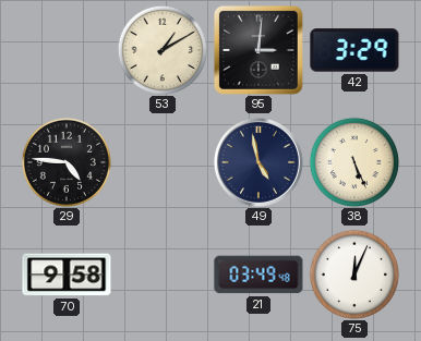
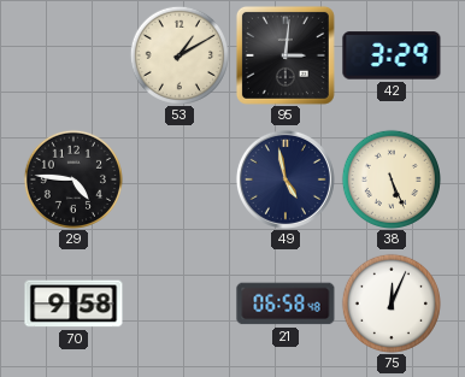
21: 03:49 -> 06:58 (286, 304)
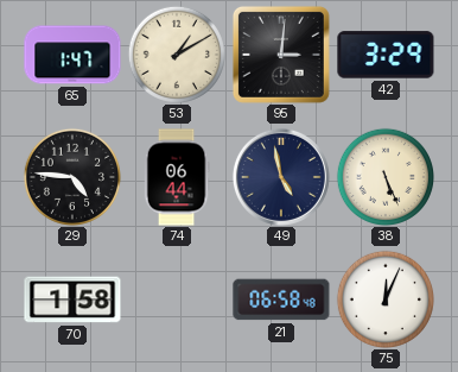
65: none -> 1:47 (72, 55)
74: none -> 06:44 (177, 177)
70: 9:58 -> 1:58 (72, 300)
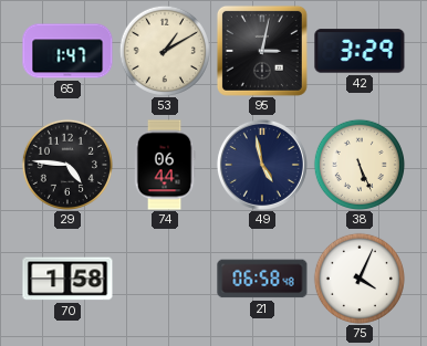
95: 3:01 -> 3:02 (262, 51)
75: 12:04 -> 4:04 (358, 277)
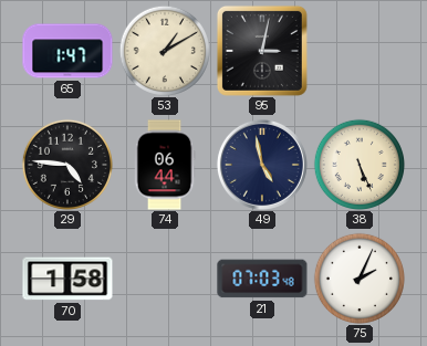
42: 3:29 -> none (360, 51)
21: 06:58 -> 07:03 (262, 279)
75: 4:04 -> 2:04 (358, 277)
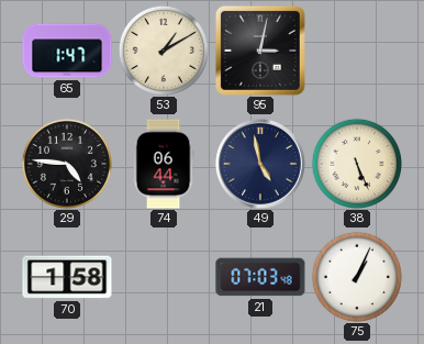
75: 2:04 -> 1:04 (356, 276)
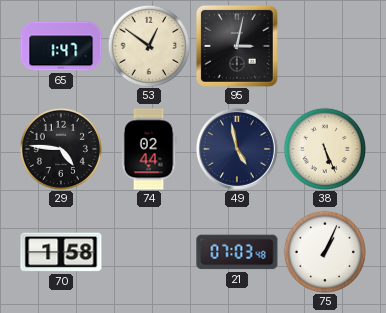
53: 1:10 -> 12:51 (148, 45)
74: 06:44 -> 02:44 (149, 149)
